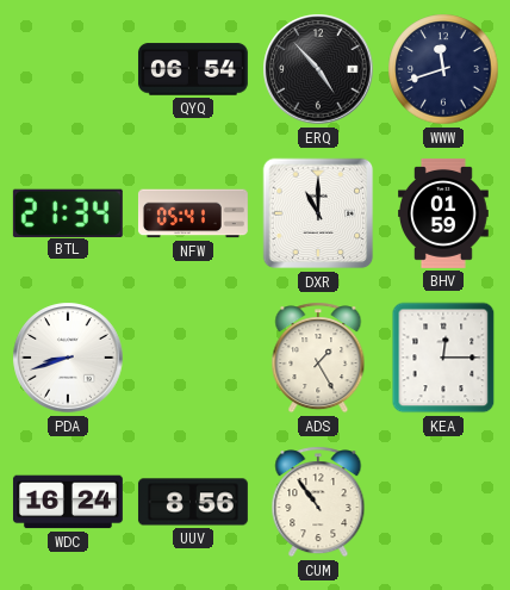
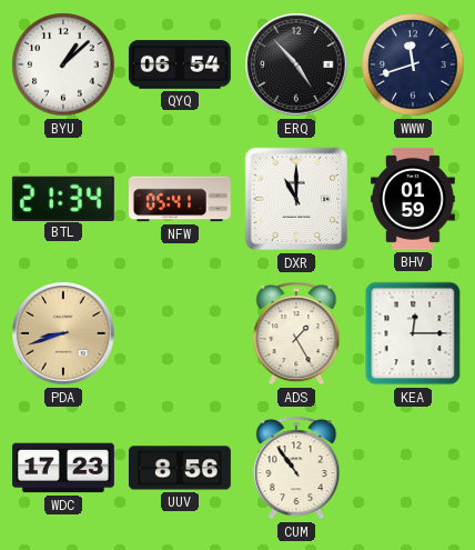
BYU: none -> 1:08 (63, 64)
PDA dial: white -> champagne (63, 333)
WDC: 16:24 -> 17:23 (63, 468)
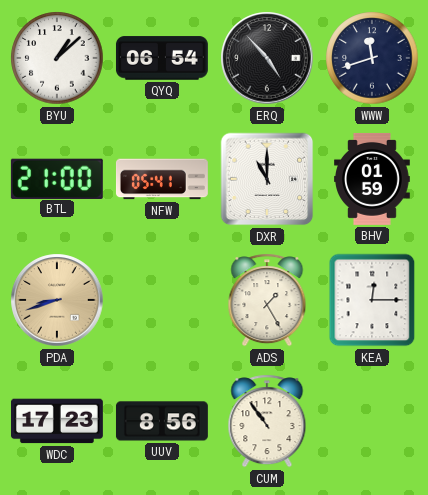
BTL: 21:34 -> 21:00 (57, 178)
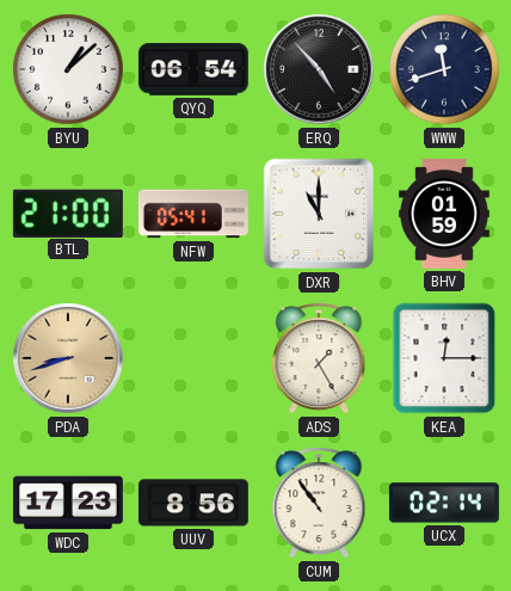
UCX: none -> 02:14 (444, 503)
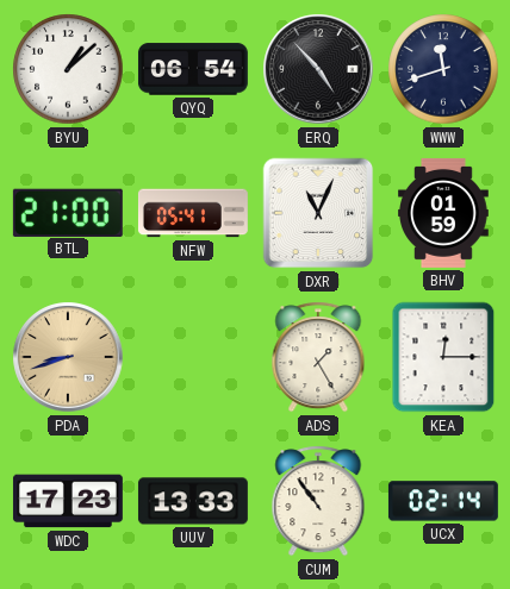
DXR: 11:00 -> 11:04 (318, 213)
UUV: 8:56 -> 13:33 (193, 501)
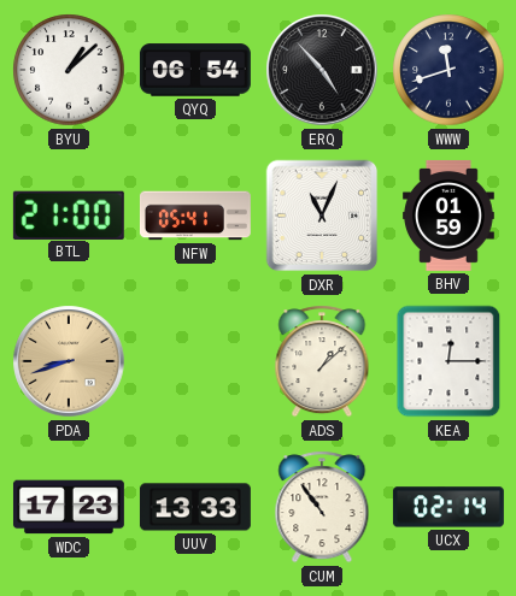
ADS: 1:25 -> 1:08 (322, 361)
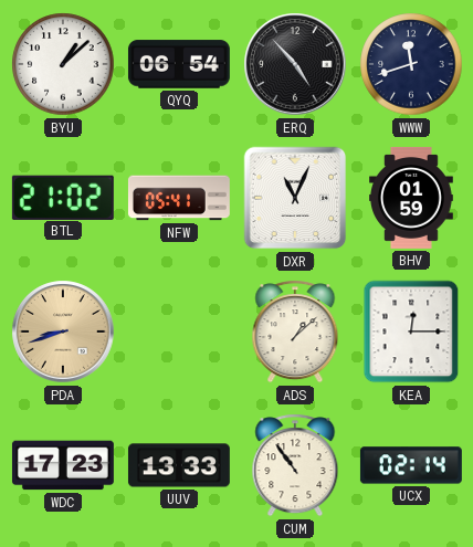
BTL: 21:00 -> 21:02 (63, 197)
